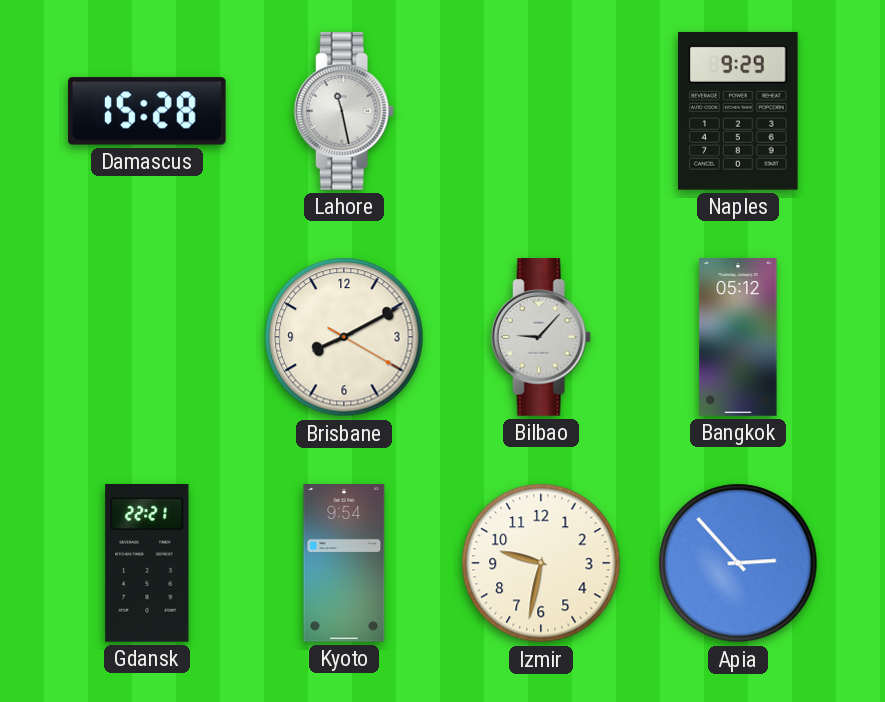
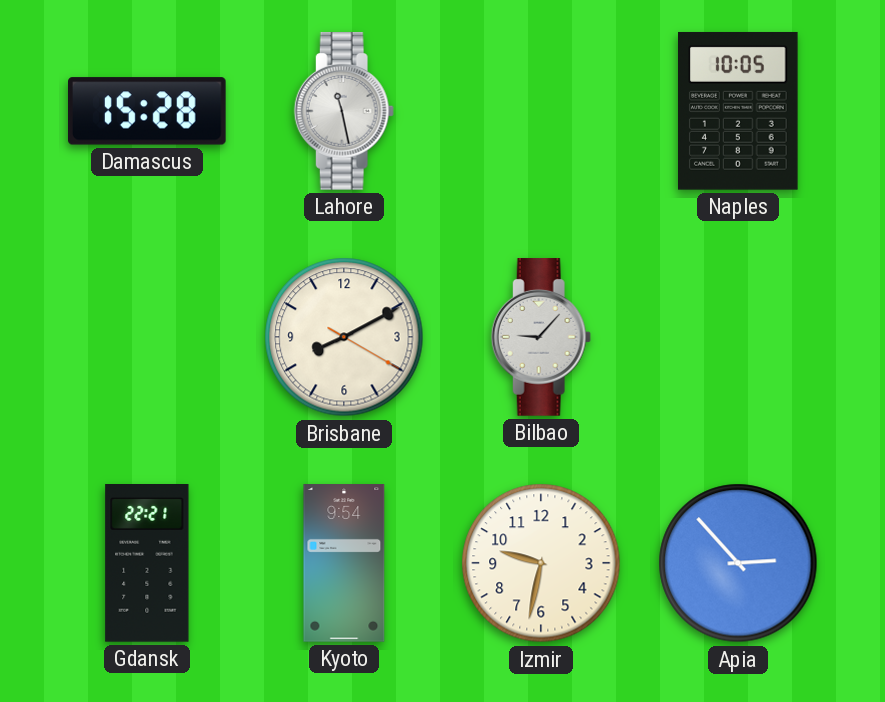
Naples: 9:29 -> 10:05 (739, 111)
Bangkok: 05:12 -> none (738, 337)
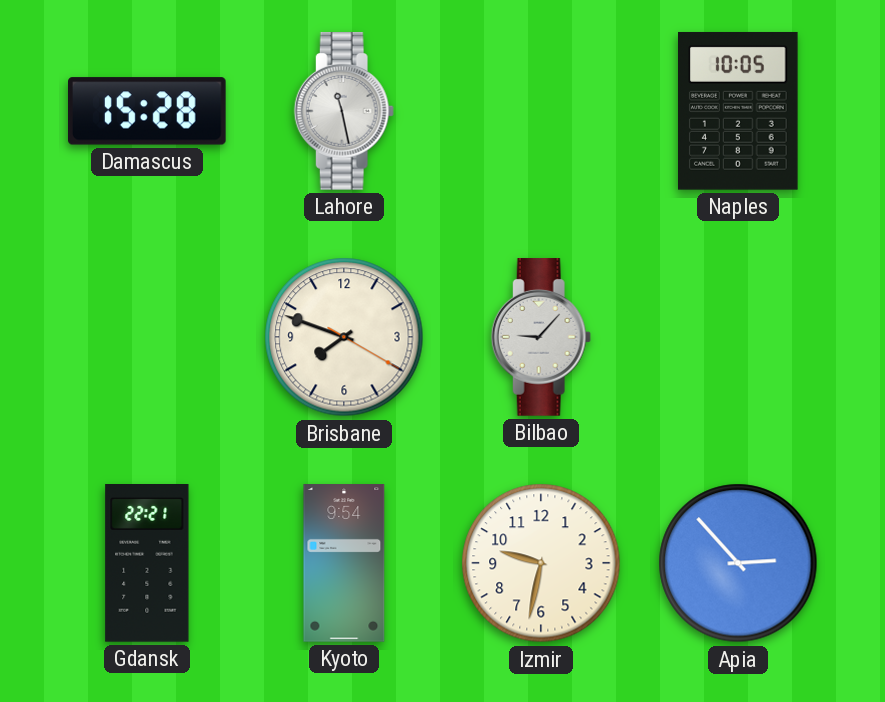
Brisbane: 8:10 -> 7:48 (344, 337)
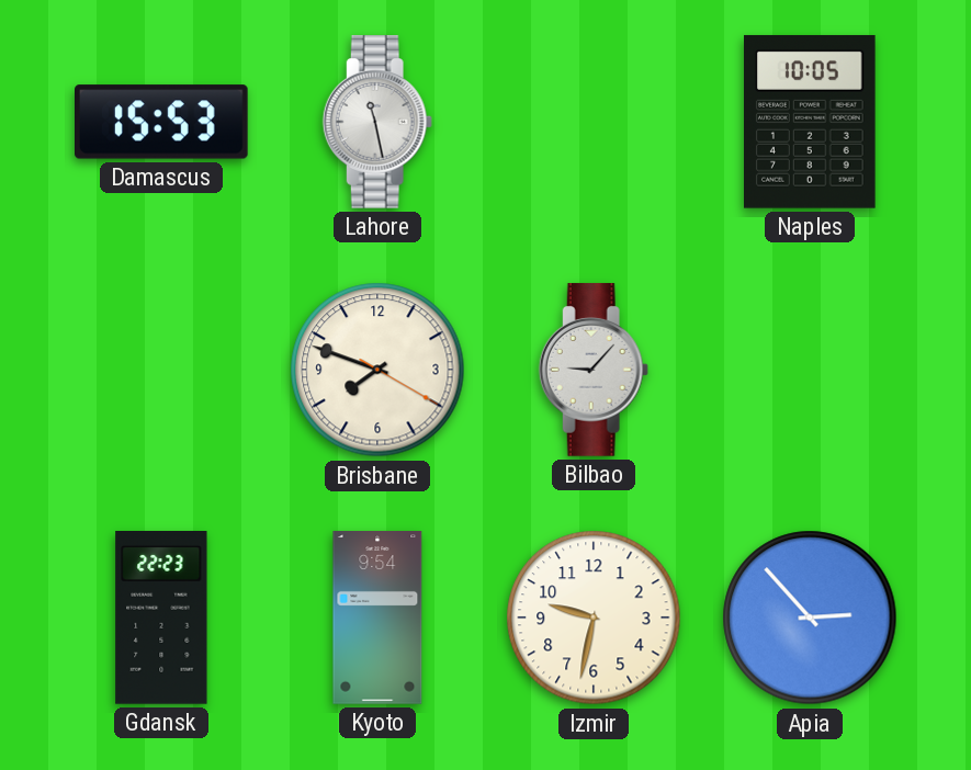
Damascus: 15:28 -> 15:53 (162, 122)
Gdansk: 22:21 -> 22:23 (161, 619)
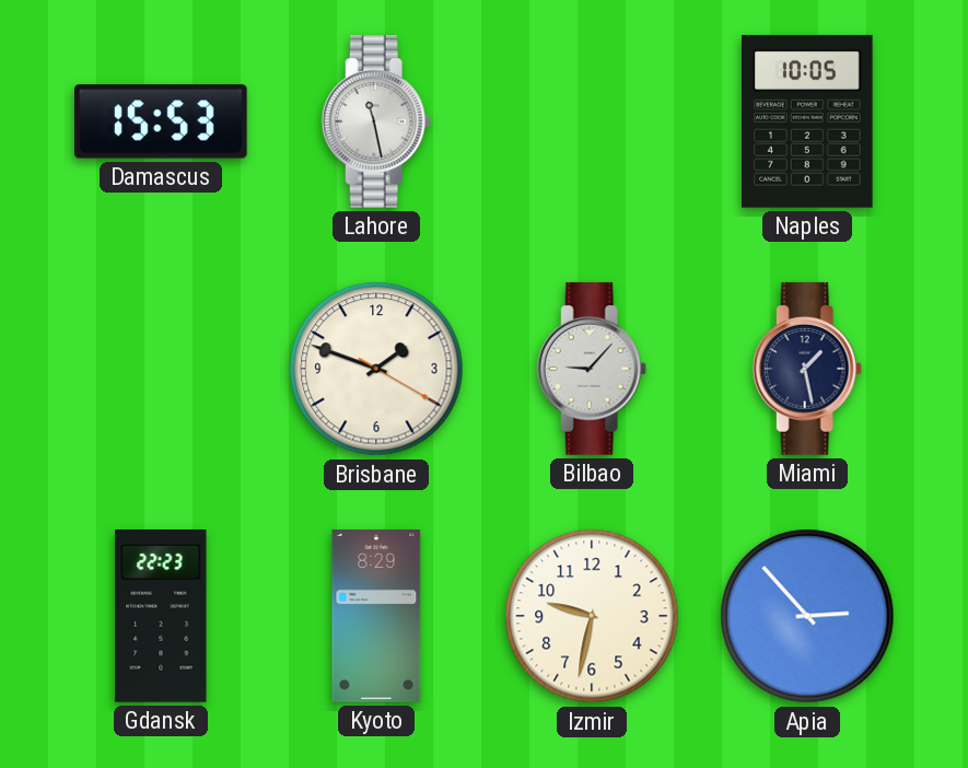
Brisbane: 7:48 -> 1:48 (376, 369)
Miami: none -> 1:28 (807, 369)
Kyoto: 9:54 -> 8:29 (376, 616)
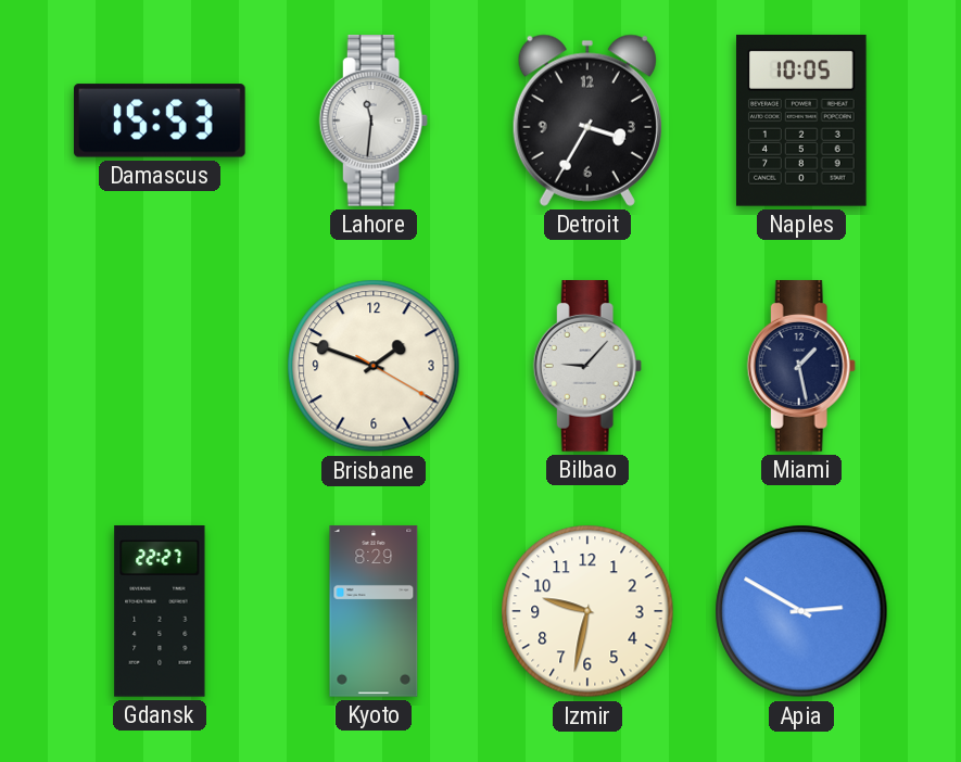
Lahore: 11:28 -> 11:31 (374, 120)
Detroit: none -> 3:35 (587, 120)
Gdansk: 22:23 -> 22:27 (160, 612)
Apia: 2:53 -> 2:50 (801, 611)
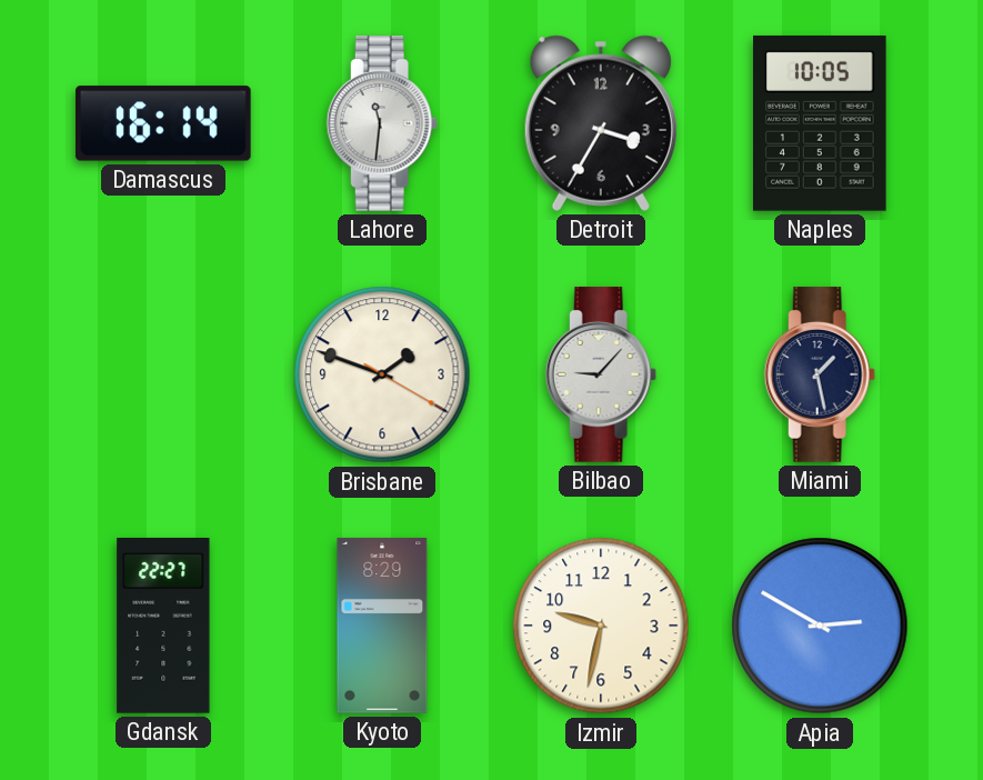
Damascus: 15:53 -> 16:14 (164, 123)
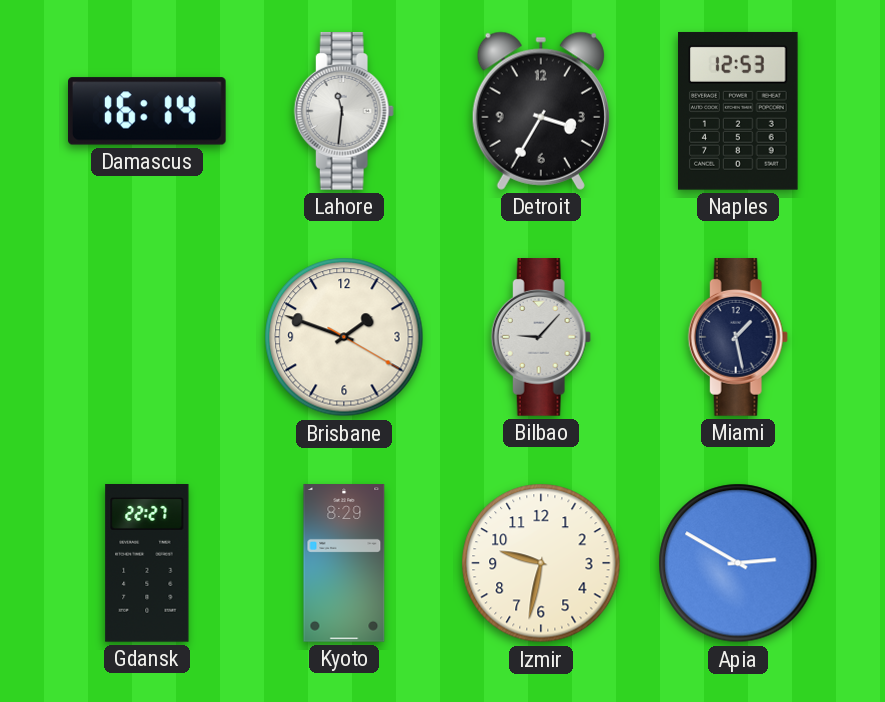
Naples: 10:05 -> 12:53 (739, 111)
